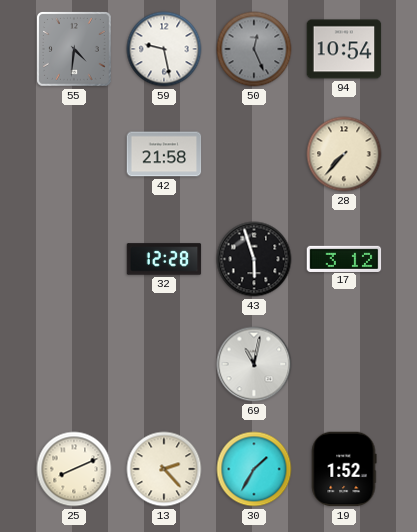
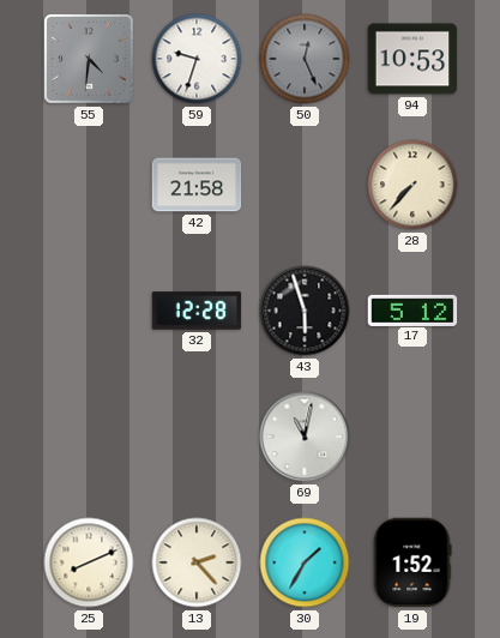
59: 9:28 -> 9:33 (197, 59)
94: 10:54 -> 10:53 (412, 59)
17: 3:12 -> 5:12 (412, 309)
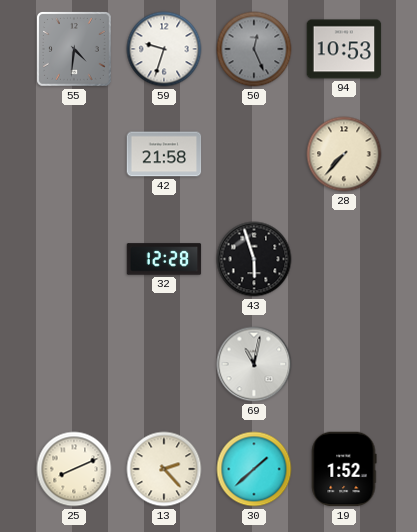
17: 5:12 -> none (412, 309)
30: 1:35 -> 1:38 (254, 469)
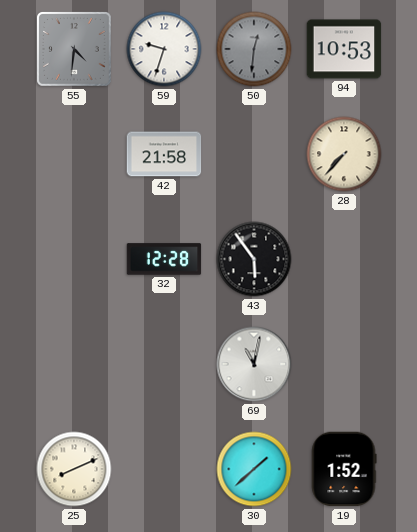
50: 12:26 -> 12:31 (254, 49)
43: 5:57 -> 5:54 (254, 259)
13: 2:23 -> none (164, 469)
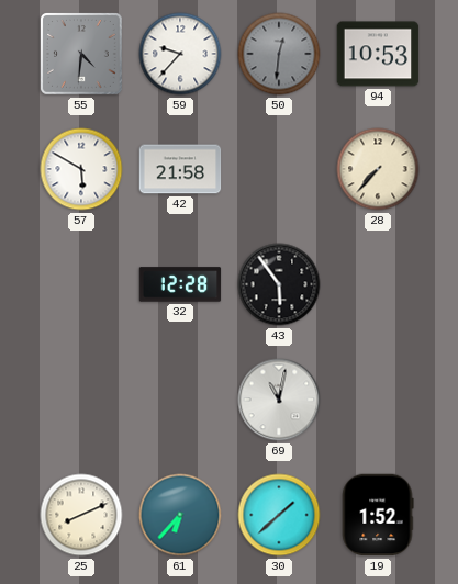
59: 9:33 -> 9:37 (180, 54)
57: none -> 5:50 (81, 169)
61: none -> 6:37 (180, 515)
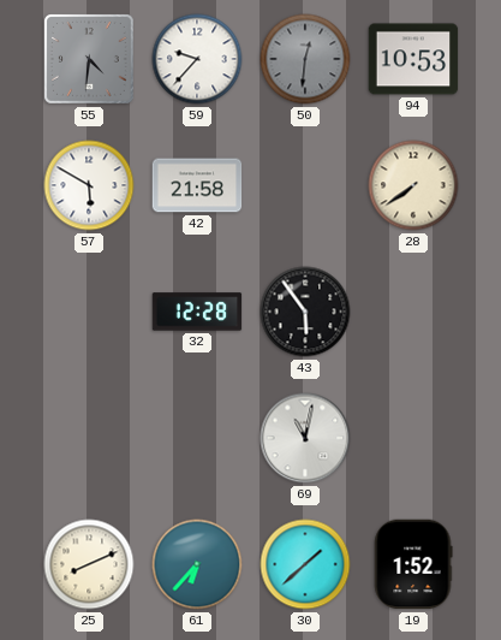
28: 7:37 -> 7:39 (413, 185)
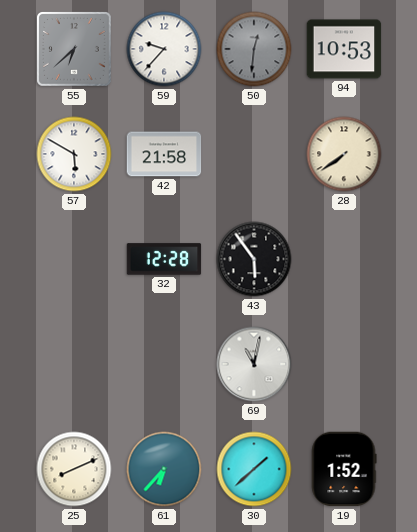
55: 4:31 -> 6:38 (75, 50)
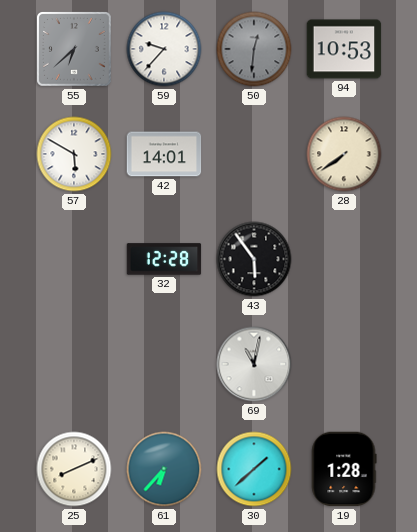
42: 21:58 -> 14:01 (164, 154)
19: 1:52 -> 1:28 (344, 469)
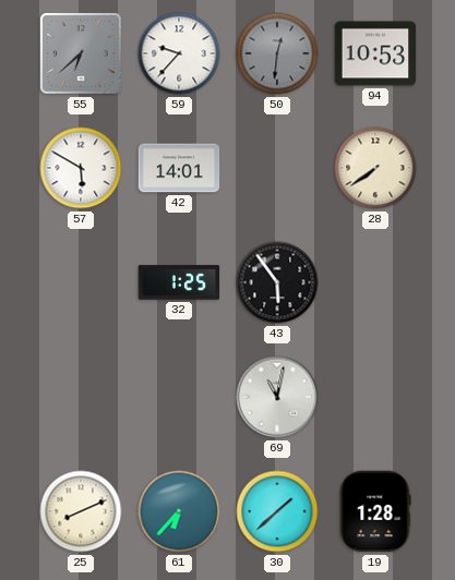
32: 12:28 -> 1:25 (179, 282)
